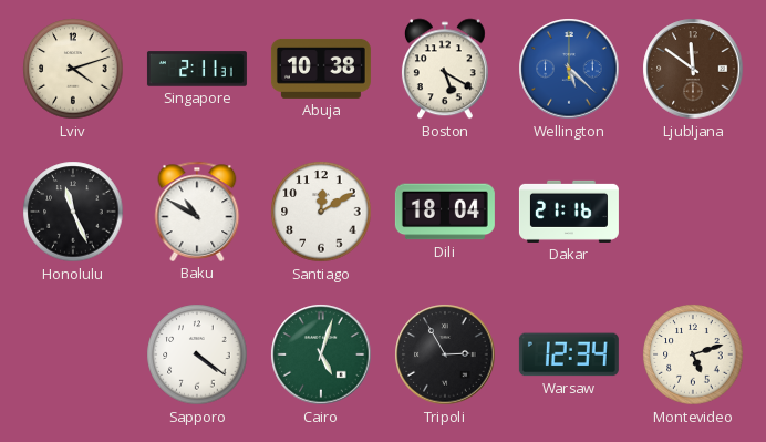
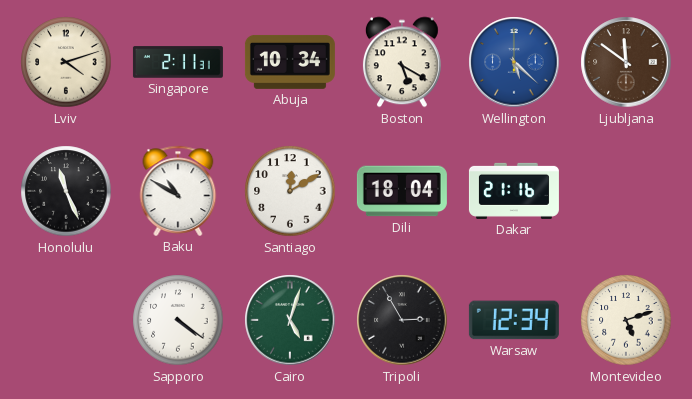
Abuja: 10:38 -> 10:34 (290, 62)
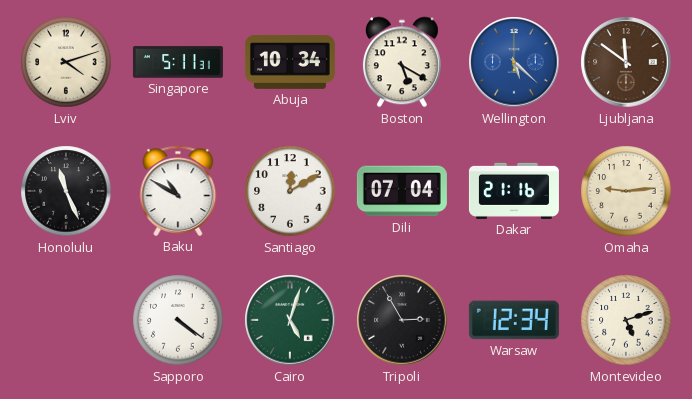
Singapore: 2:11 -> 5:11 (178, 62)
Dili: 18:04 -> 07:04 (402, 191)
Omaha: none -> 9:14 (626, 191)
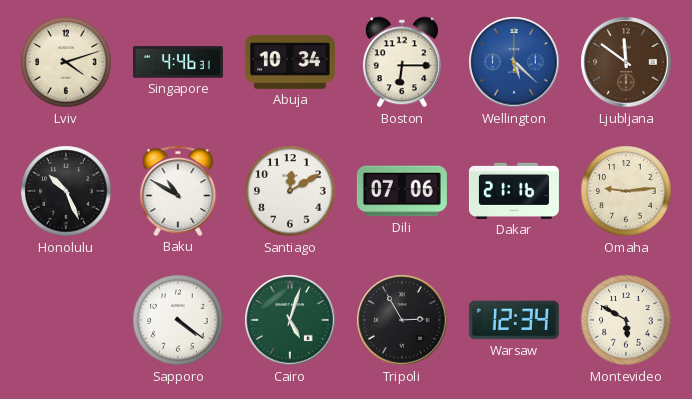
Singapore: 5:11 -> 4:46 (178, 62)
Boston: 5:20 -> 6:15 (402, 62)
Honolulu: 11:26 -> 10:26 (66, 191)
Dili: 07:04 -> 07:06 (402, 191)
Montevideo: 5:12 -> 5:50 (626, 320)
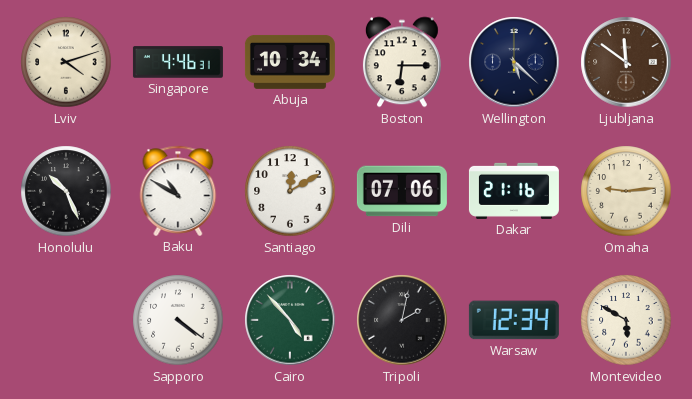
Wellington dial: blue -> navy (514, 62)
Cairo: 5:03 -> 4:53 (290, 320)
Tripoli: 2:55 -> 2:02 (402, 320)
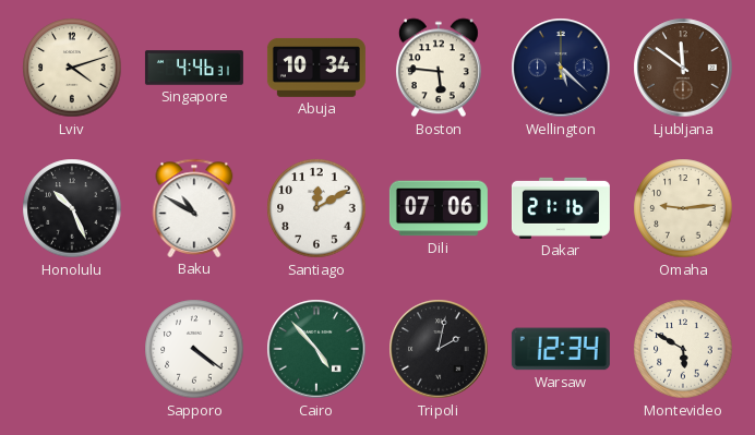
Boston: 6:15 -> 5:46 (439, 68)
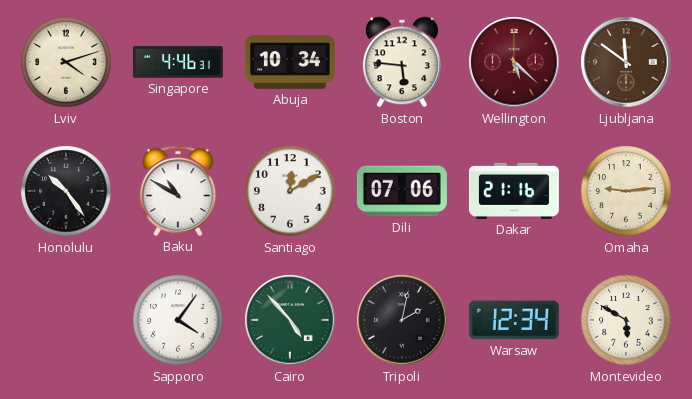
Wellington dial: navy -> burgundy (514, 62)
Honolulu: 10:26 -> 10:24 (66, 191)
Sapporo: 4:21 -> 4:06 (178, 320)
